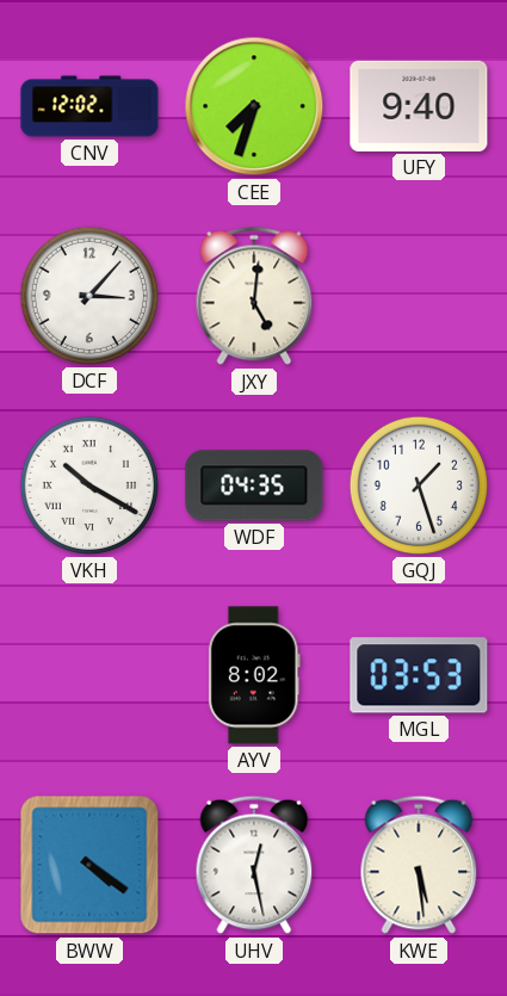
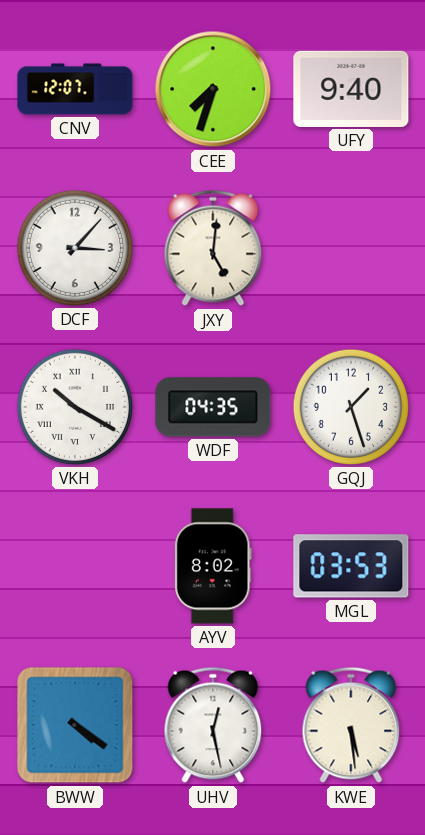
CNV: 12:02 -> 12:07 (75, 89)
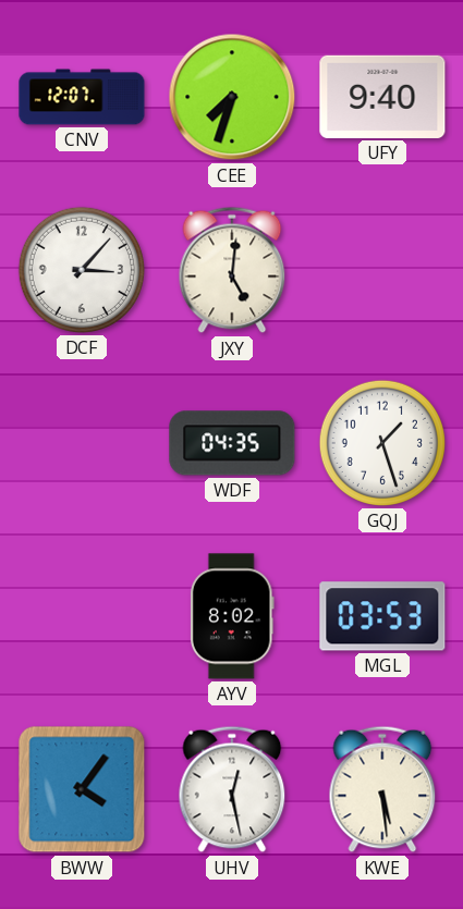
VKH: 10:20 -> none (75, 407)
BWW: 4:21 -> 4:06 (82, 789)
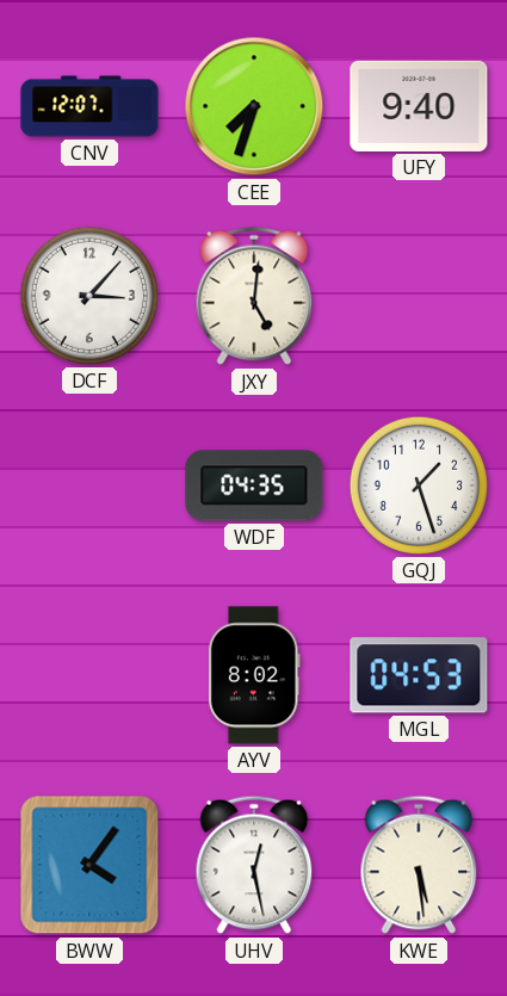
MGL: 03:53 -> 04:53 (419, 675)
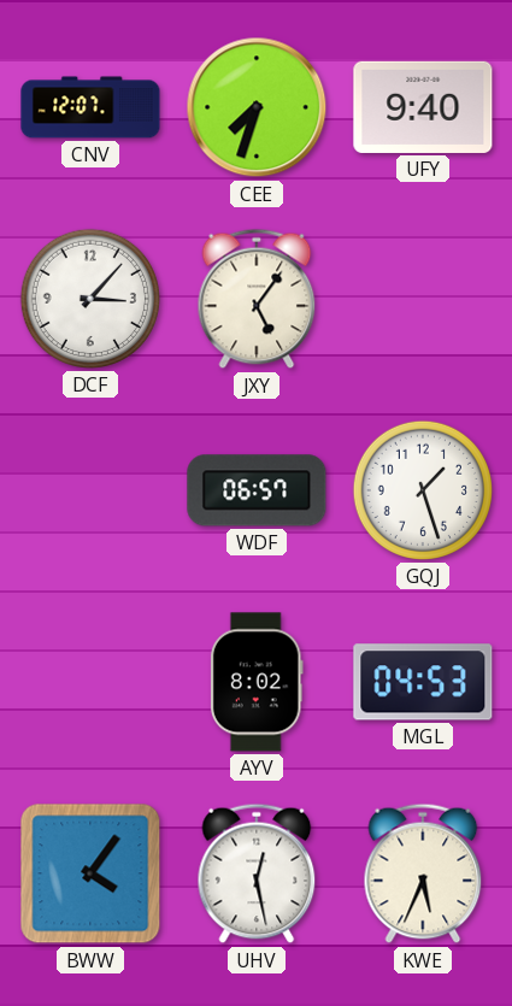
JXY: 5:01 -> 5:06 (257, 299)
WDF: 04:35 -> 06:57 (257, 490)
KWE: 5:29 -> 5:34 (423, 873)
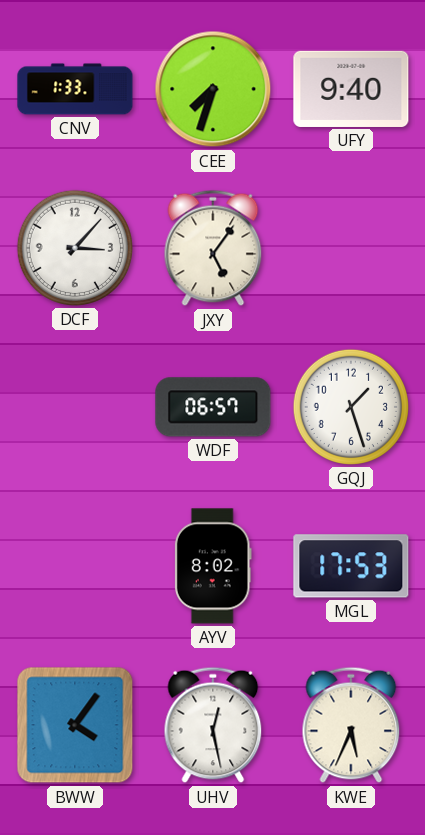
CNV: 12:07 -> 1:33 (75, 89)
MGL: 04:53 -> 17:53 (351, 566)
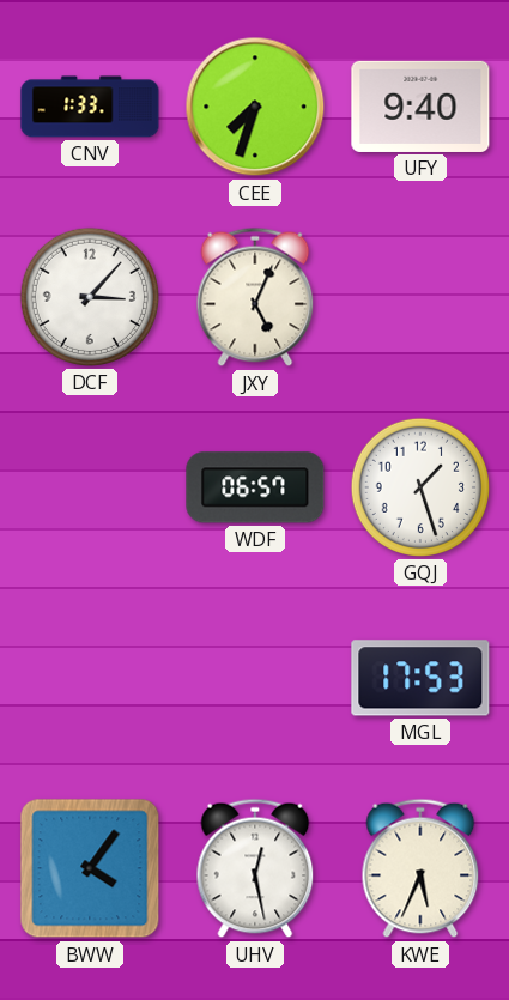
JXY: 5:06 -> 5:04 (255, 297)
AYV: 8:02 -> none (213, 566)
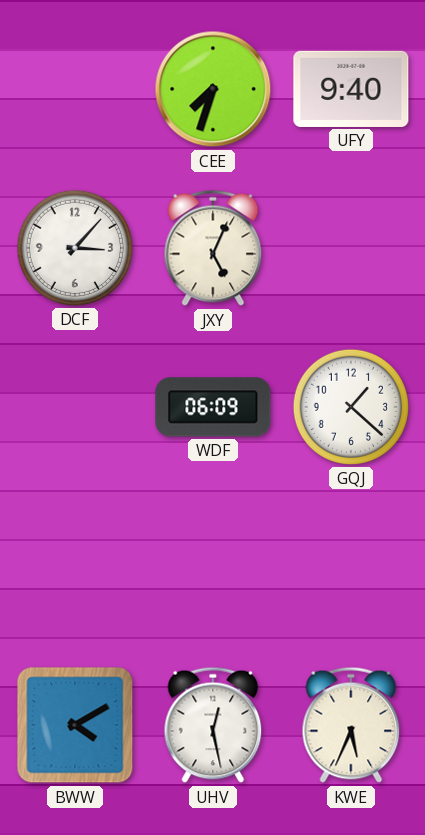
CNV: 1:33 -> none (90, 107)
WDF: 06:57 -> 06:09 (213, 407)
GQJ: 1:27 -> 1:22 (351, 407)
MGL: 17:53 -> none (420, 678)
BWW: 4:06 -> 4:10 (75, 725)
